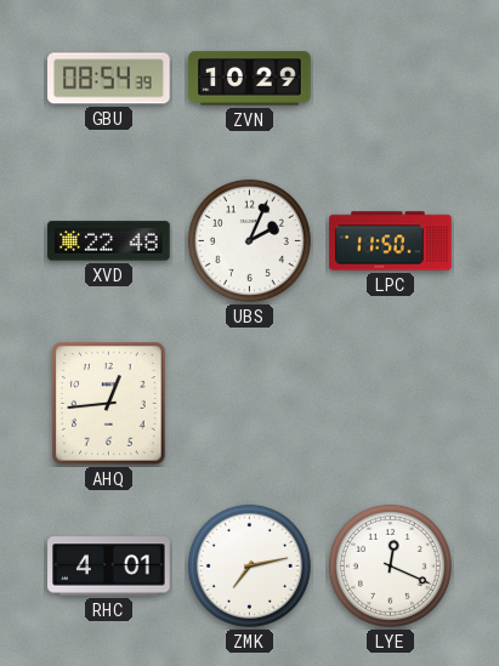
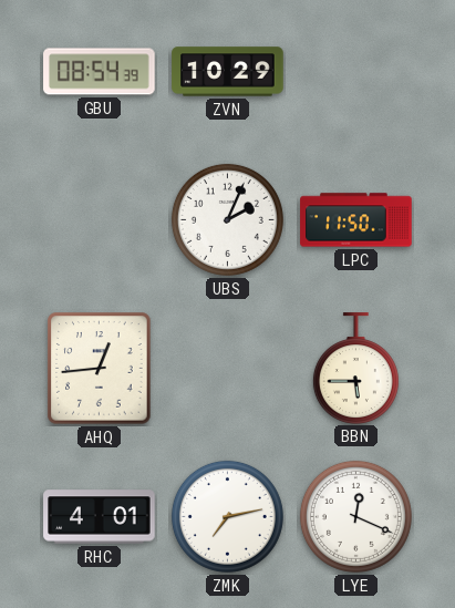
XVD: 22:48 -> none (109, 241)
BBN: none -> 5:45 (355, 368)
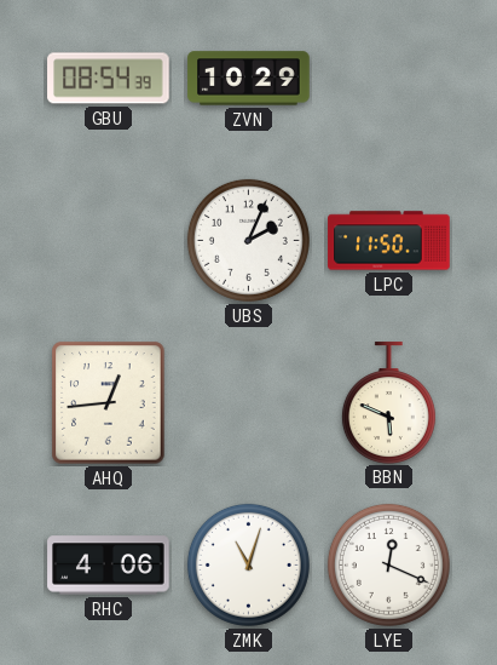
BBN: 5:45 -> 5:49 (388, 402)
RHC: 4:01 -> 4:06 (109, 566)
ZMK: 7:13 -> 11:03 (248, 564)
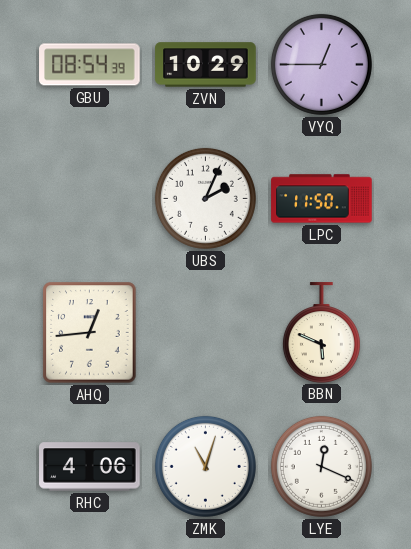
VYQ: none -> 12:45 (321, 64)
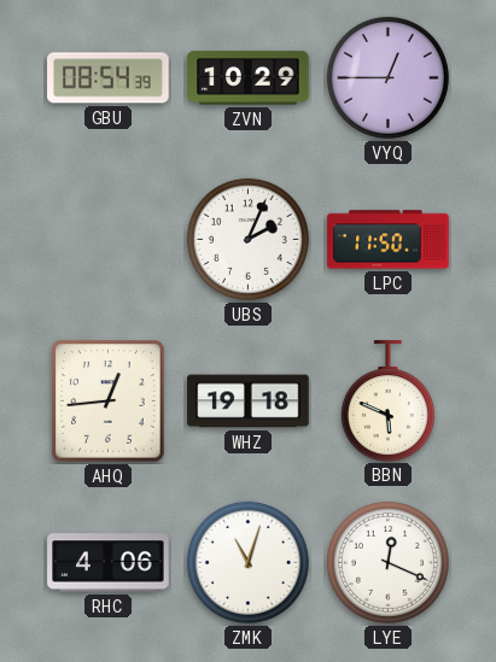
WHZ: none -> 19:18 (249, 402)
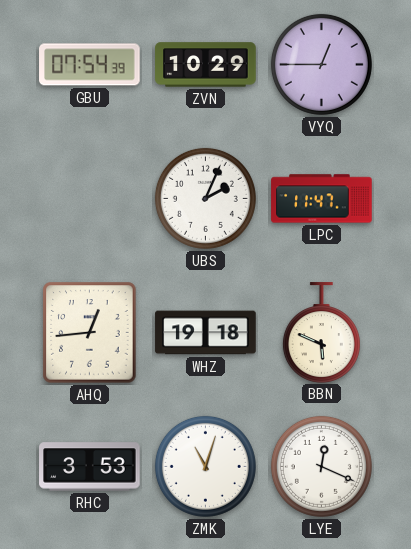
GBU: 08:54 -> 07:54 (90, 65)
LPC: 11:50 -> 11:47 (322, 199)
RHC: 4:06 -> 3:53 (90, 467)
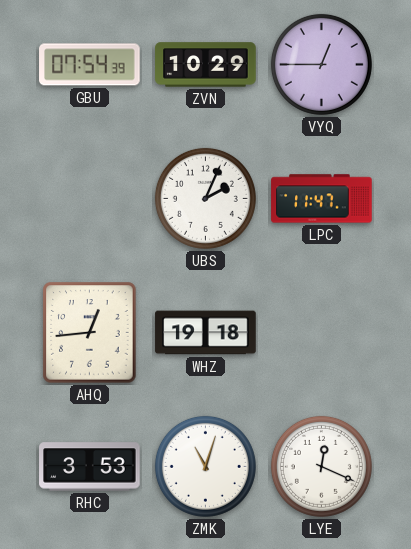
BBN: 5:49 -> none (321, 332)
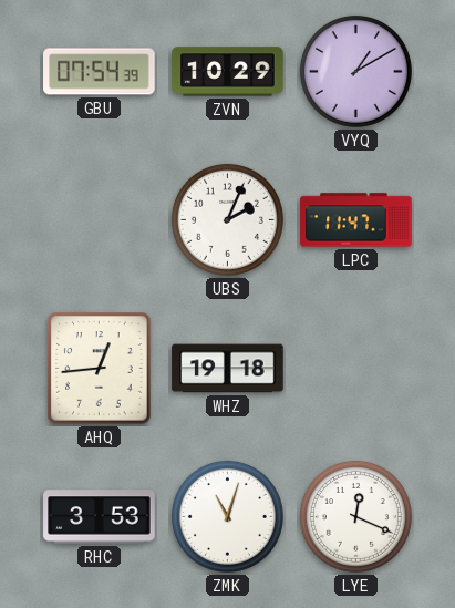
VYQ: 12:45 -> 1:10 (355, 71)
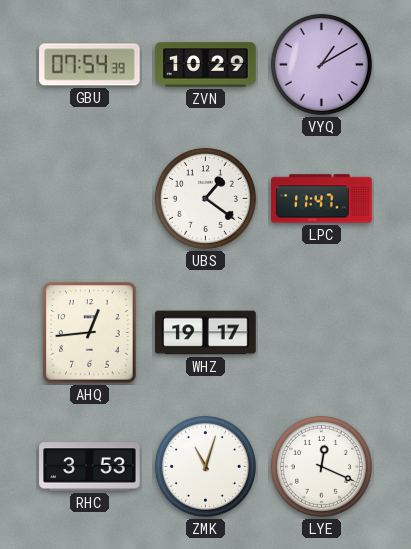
UBS: 2:04 -> 1:21 (205, 198)
WHZ: 19:18 -> 19:17 (206, 333)
